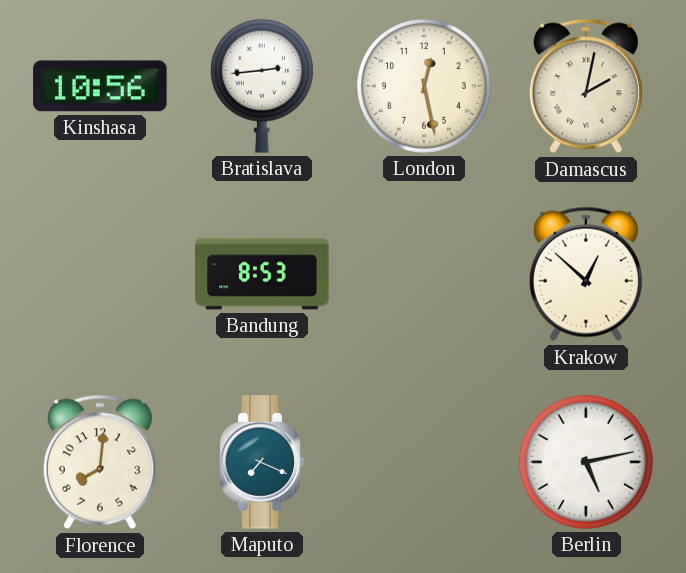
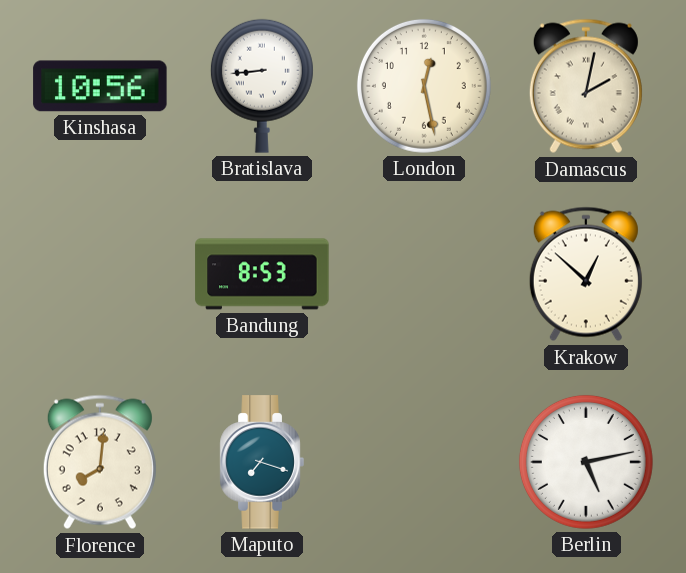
Bratislava: 2:44 -> 8:44 (262, 86)
Maputo: 7:19 -> 7:18 (262, 462)
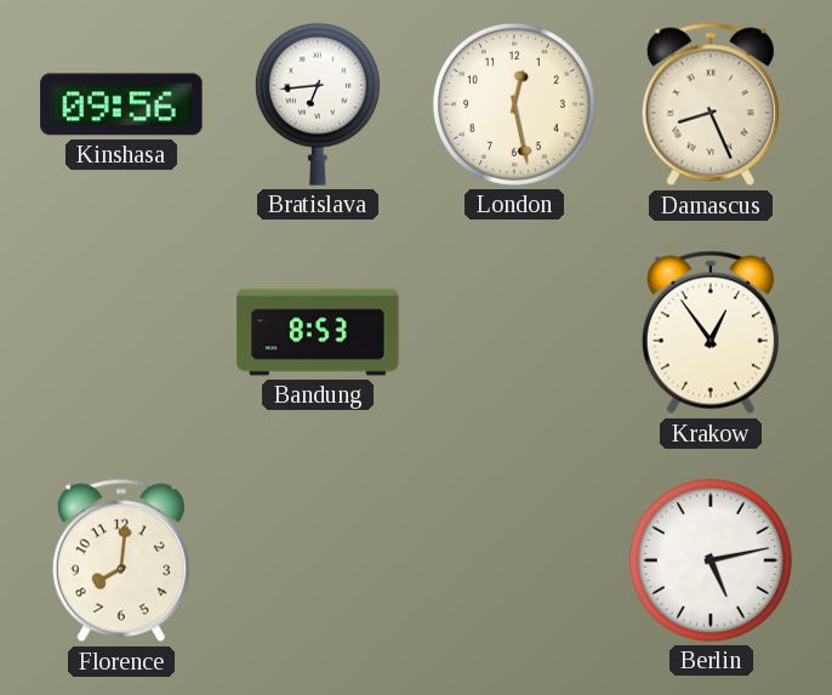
Kinshasa: 10:56 -> 09:56 (121, 104)
Bratislava: 8:44 -> 6:44 (318, 104)
Damascus: 2:02 -> 8:26 (711, 104)
Krakow: 12:52 -> 12:54 (711, 332)
Maputo: 7:18 -> none (262, 462)
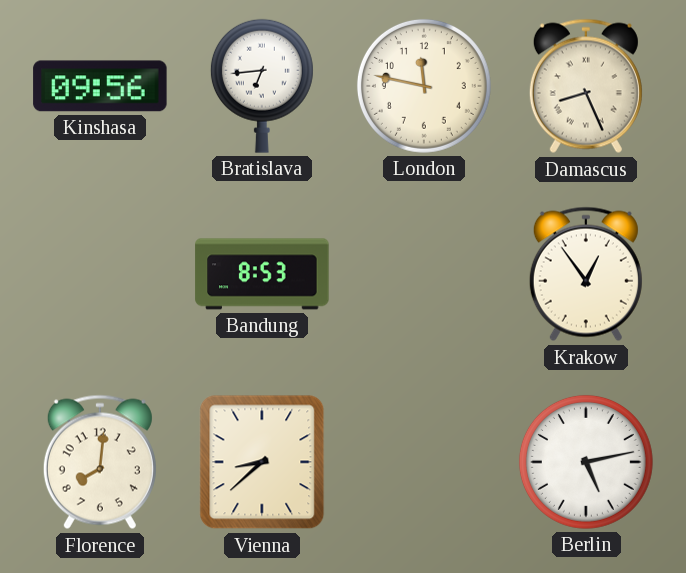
London: 12:28 -> 11:47 (424, 86)
Vienna: none -> 8:38 (262, 462)
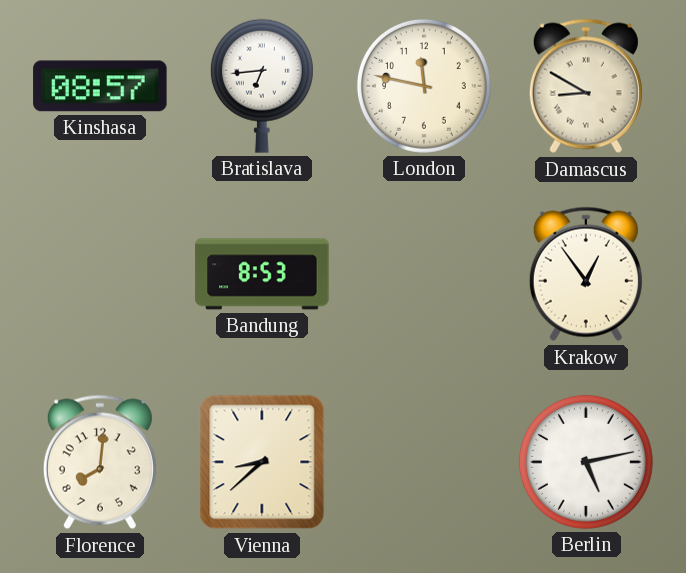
Kinshasa: 09:56 -> 08:57 (100, 86)
Damascus: 8:26 -> 8:50 (586, 86)
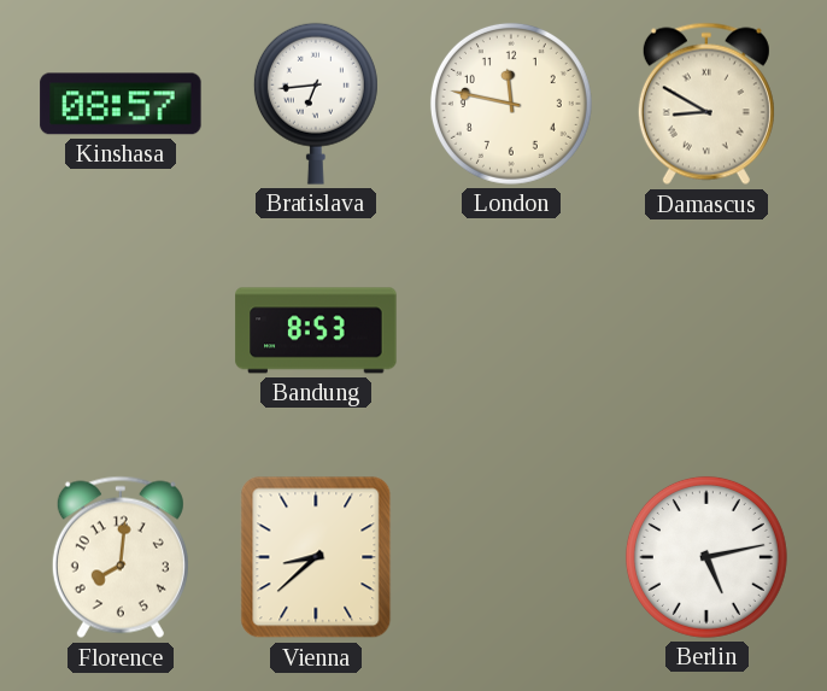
Krakow: 12:54 -> none (586, 274)
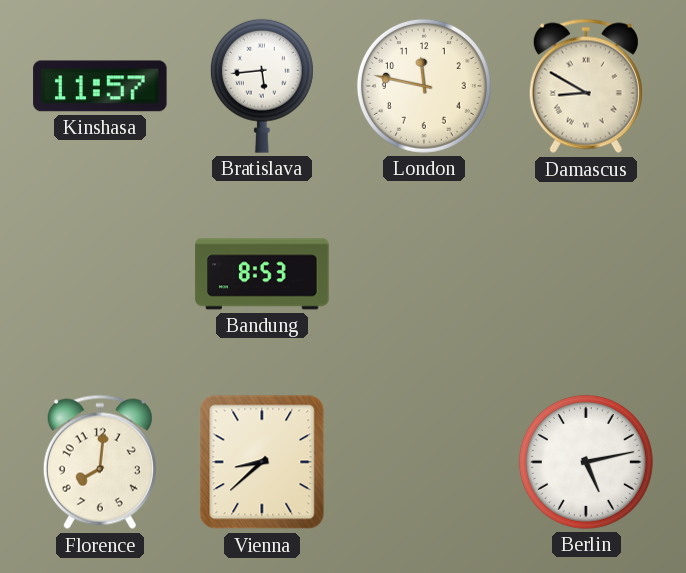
Kinshasa: 08:57 -> 11:57 (100, 86)
Bratislava: 6:44 -> 5:44 (262, 86)
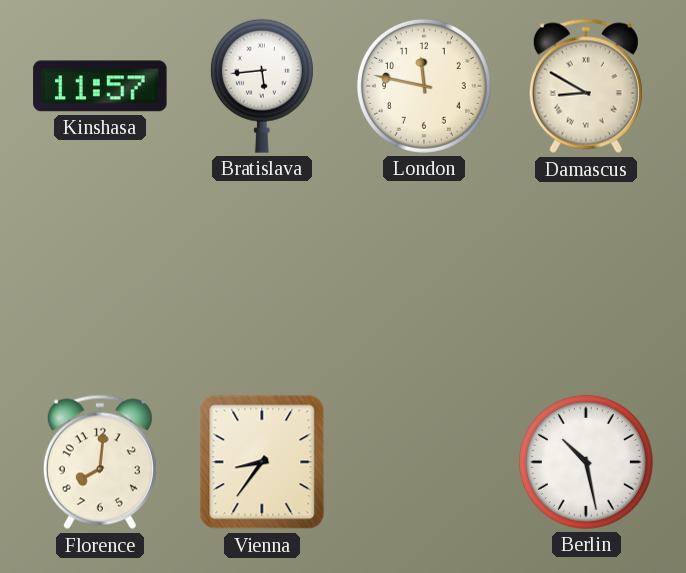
Bandung: 8:53 -> none (262, 274)
Vienna: 8:38 -> 8:36 (262, 462)
Berlin: 5:13 -> 10:28 (586, 462)
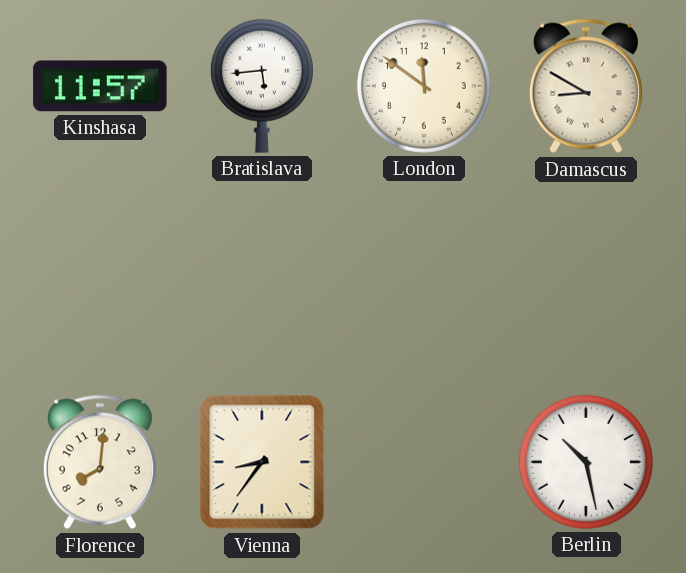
London: 11:47 -> 11:51 (424, 86)
